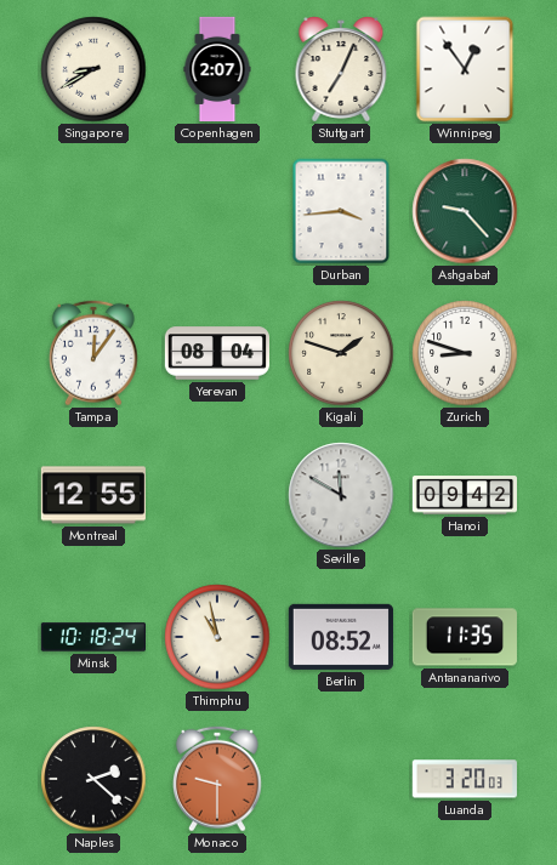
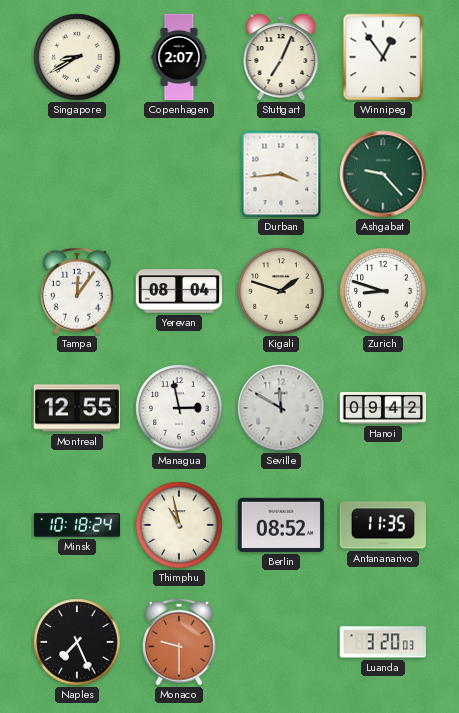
Managua: none -> 2:58 (179, 408)
Naples: 2:22 -> 7:26 (77, 642)
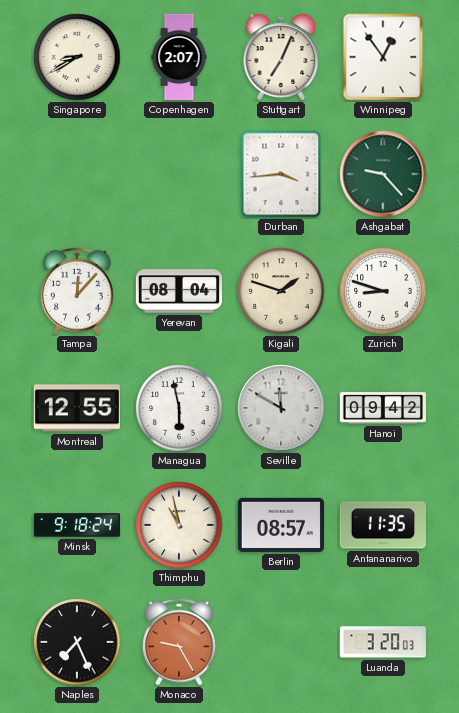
Tampa: 12:06 -> 12:07 (77, 291)
Managua: 2:58 -> 5:58 (179, 408)
Minsk: 10:18 -> 9:18 (76, 525)
Berlin: 08:52 -> 08:57 (281, 525)
Monaco: 9:30 -> 9:25 (179, 642)
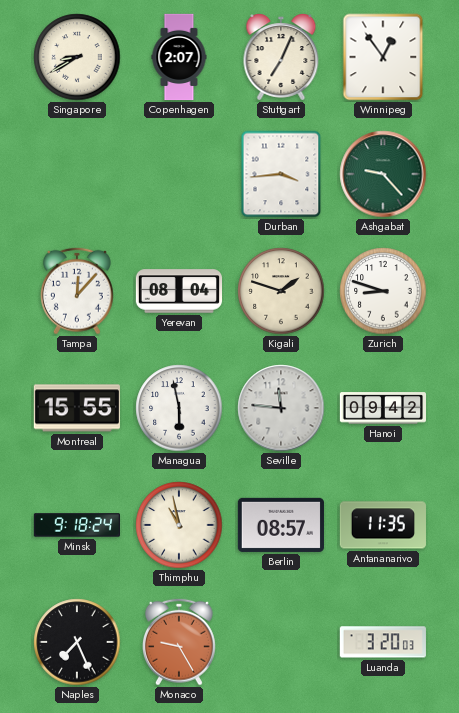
Montreal: 12:55 -> 15:55 (77, 408)
Seville: 11:50 -> 11:46 (281, 408)
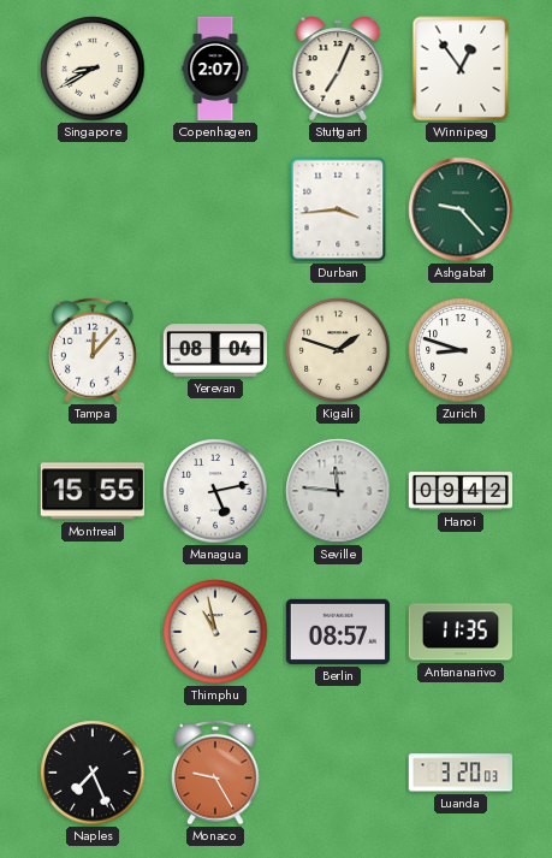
Managua: 5:58 -> 5:13 (215, 491)
Minsk: 9:18 -> none (76, 525)
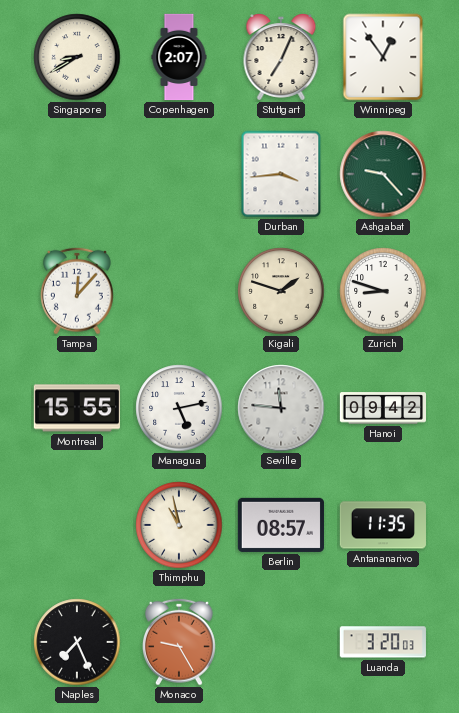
Yerevan: 08:04 -> none (214, 350)
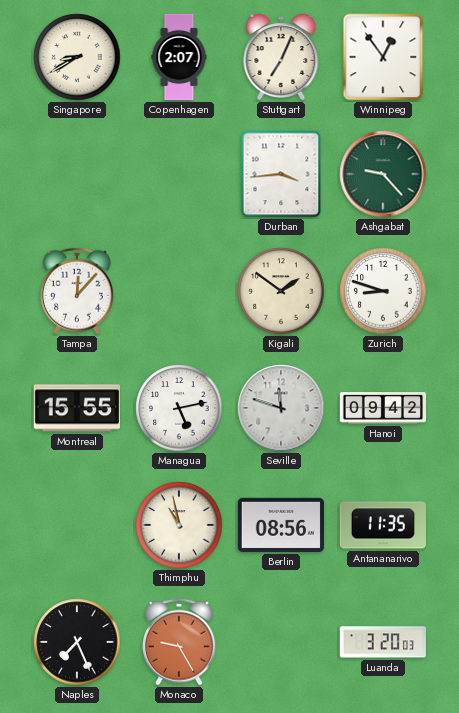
Kigali: 1:48 -> 1:51 (281, 291)
Seville: 11:46 -> 11:48 (281, 408)
Berlin: 08:57 -> 08:56 (281, 525)
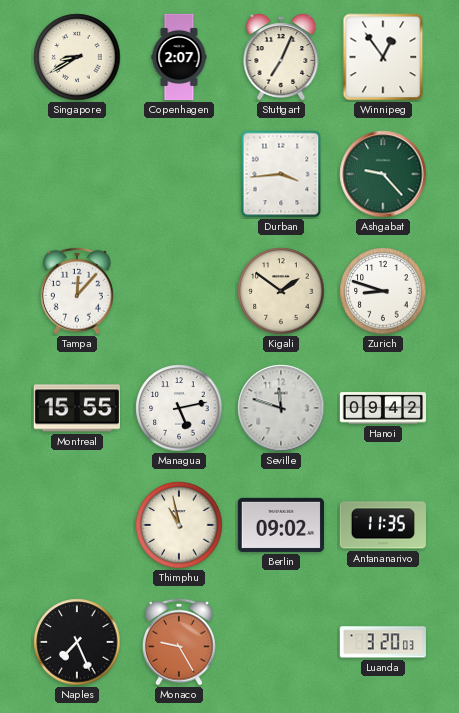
Berlin: 08:56 -> 09:02 (281, 525)
